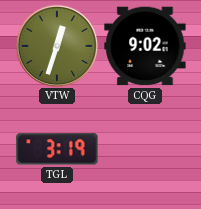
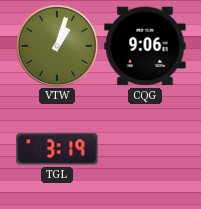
VTW: 12:33 -> 1:03 (57, 46)
CQG: 9:02 -> 9:06 (145, 46)
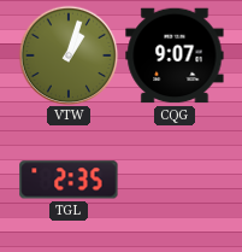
CQG: 9:06 -> 9:07 (175, 55)
TGL: 3:19 -> 2:35 (69, 180)
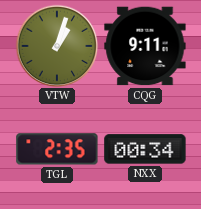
CQG: 9:07 -> 9:11 (145, 46)
NXX: none -> 00:34 (145, 149)
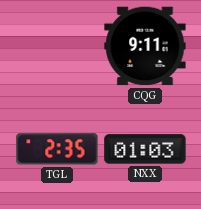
VTW: 1:03 -> none (57, 46)
NXX: 00:34 -> 01:03 (145, 149)
